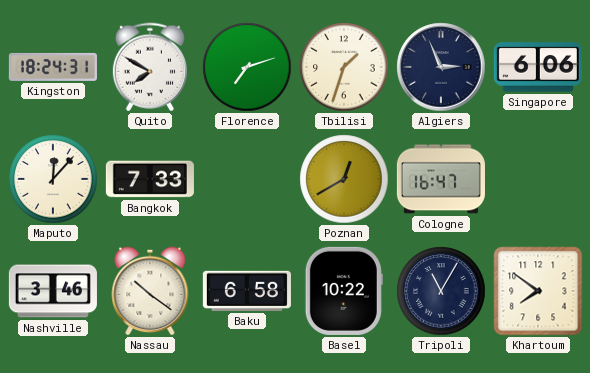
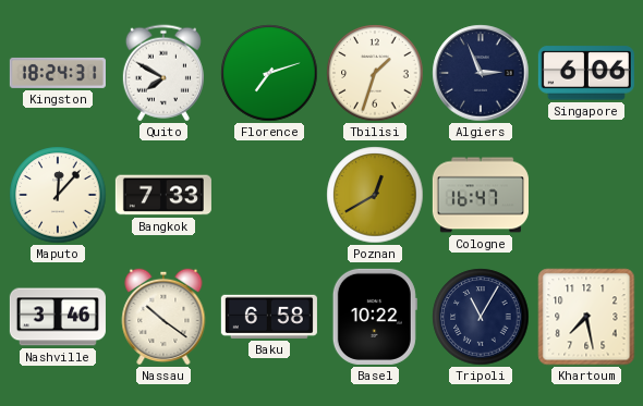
Khartoum: 7:51 -> 7:28 (586, 317)
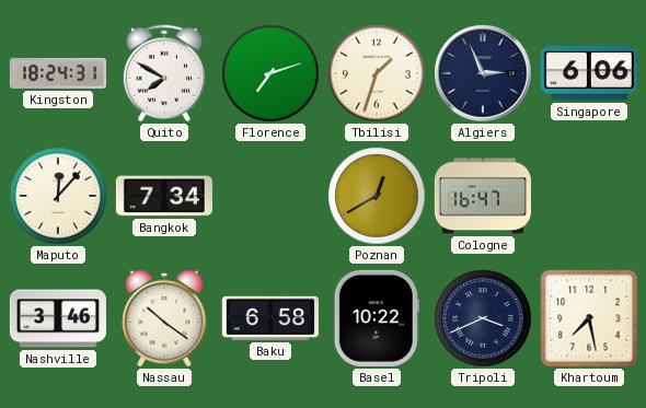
Bangkok: 7:33 -> 7:34 (164, 196)
Tripoli: 11:05 -> 3:41 (483, 318)
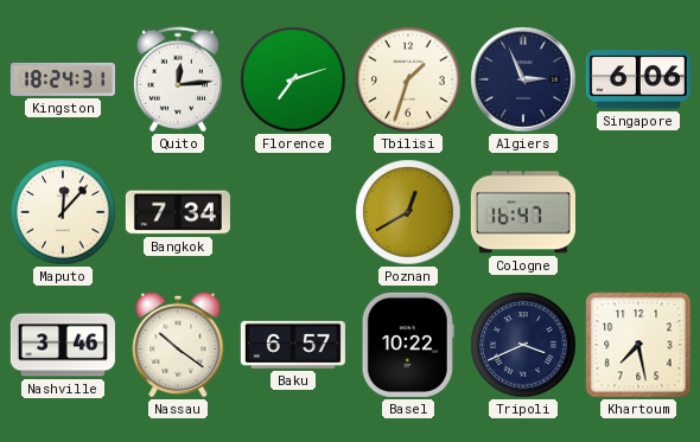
Quito: 7:50 -> 12:14 (178, 79)
Baku: 6:58 -> 6:57 (293, 345)
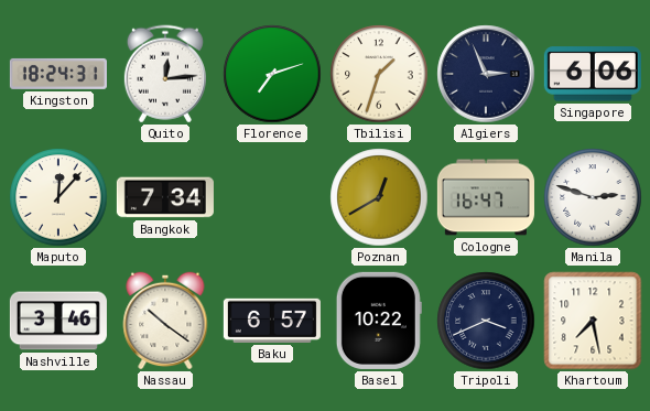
Manila: none -> 2:48 (593, 197)
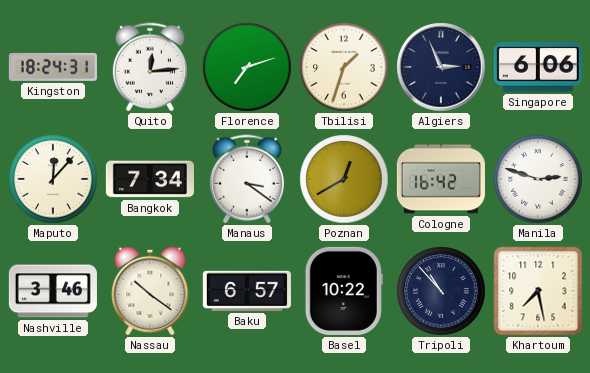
Manaus: none -> 3:21 (247, 179)
Cologne: 16:47 -> 16:42 (441, 179)
Tripoli: 3:41 -> 10:53 (441, 291)
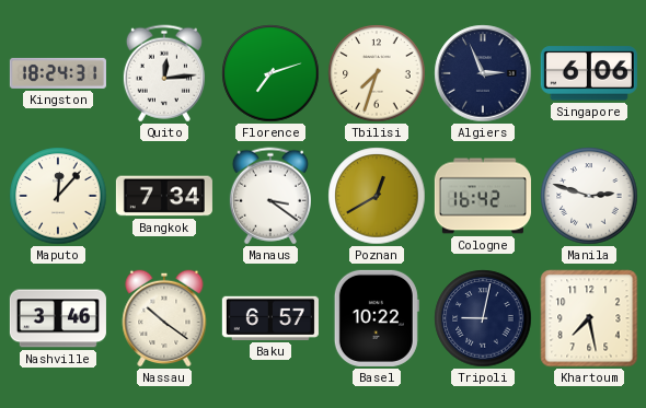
Tbilisi: 1:33 -> 7:33 (377, 73)
Tripoli: 10:53 -> 9:02 (483, 318)
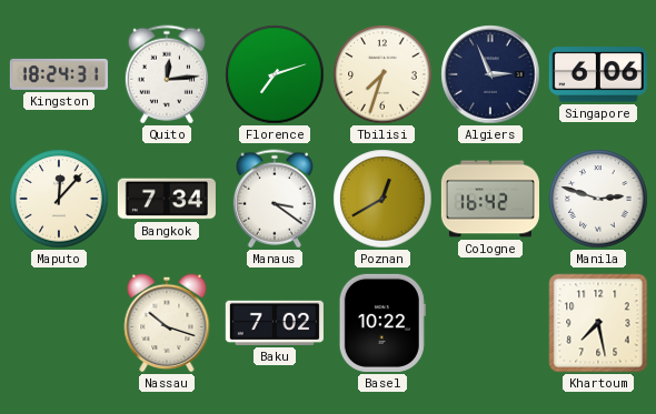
Nashville: 3:46 -> none (58, 318)
Nassau: 10:21 -> 10:18 (167, 323)
Baku: 6:57 -> 7:02 (275, 323)
Tripoli: 9:02 -> none (483, 318)
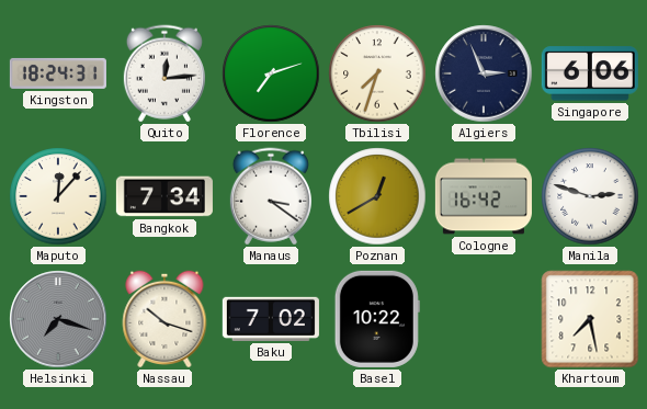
Helsinki: none -> 7:18 (58, 319)
